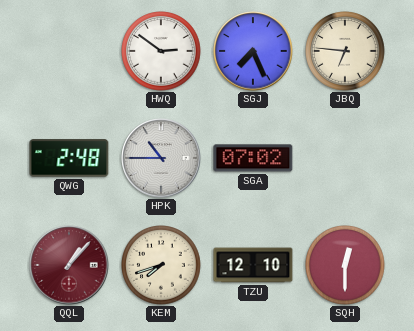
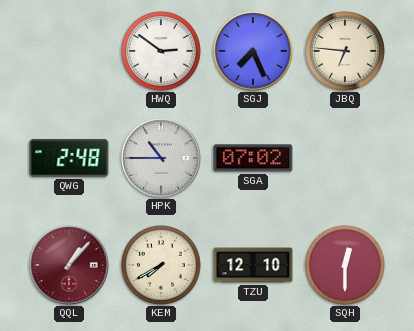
KEM: 7:42 -> 7:40 (161, 265)
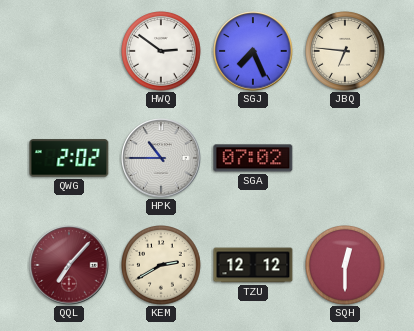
QWG: 2:48 -> 2:02 (69, 158)
QQL: 1:07 -> 7:07 (69, 265)
KEM: 7:40 -> 2:40 (161, 265)
TZU: 12:10 -> 12:12 (253, 265)
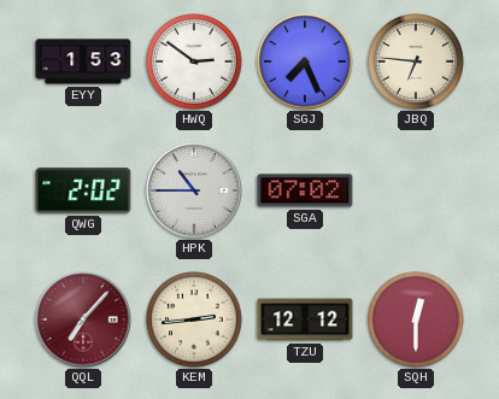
EYY: none -> 1:53 (83, 61)
KEM: 2:40 -> 2:44 (194, 319)
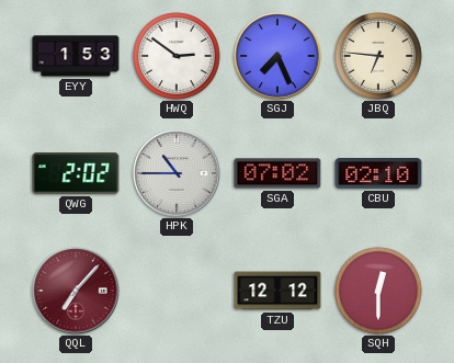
CBU: none -> 02:10 (378, 173)
KEM: 2:44 -> none (194, 319)
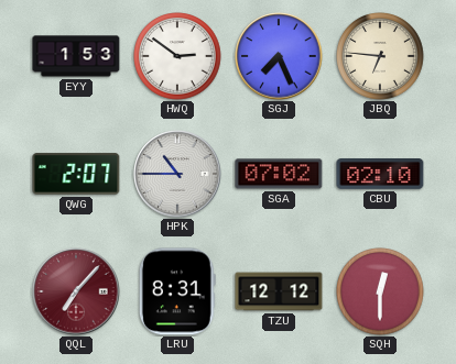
QWG: 2:02 -> 2:07 (76, 174)
LRU: none -> 8:31 (177, 291)
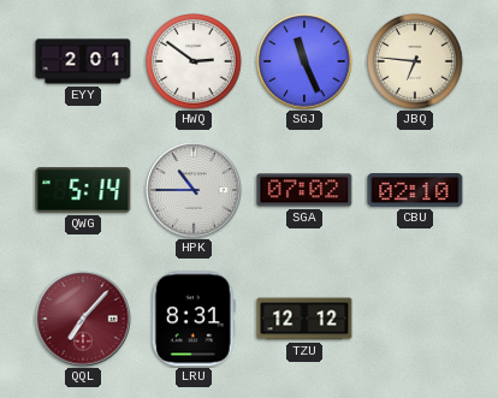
EYY: 1:53 -> 2:01 (83, 61)
SGJ: 7:26 -> 11:26 (304, 61)
QWG: 2:07 -> 5:14 (83, 190)
SQH: 12:30 -> none (380, 291)
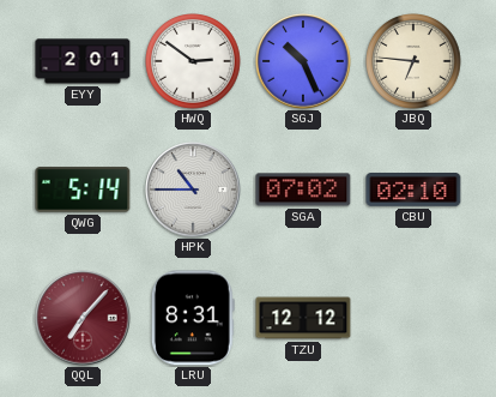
SGJ: 11:26 -> 10:26 (303, 61)
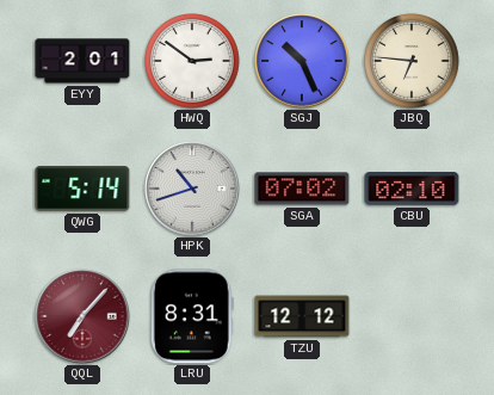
HPK: 10:45 -> 10:42 (192, 189)
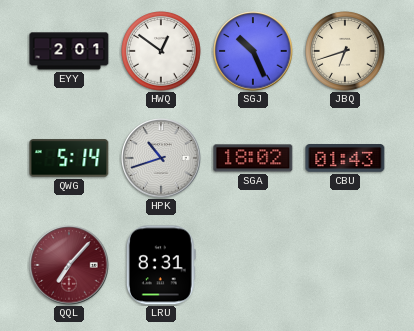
HWQ: 2:51 -> 12:51 (161, 51)
JBQ: 6:46 -> 6:42 (345, 51)
SGA: 07:02 -> 18:02 (253, 158)
CBU: 02:10 -> 01:43 (345, 158)
TZU: 12:12 -> none (302, 316)
